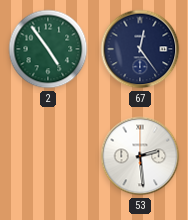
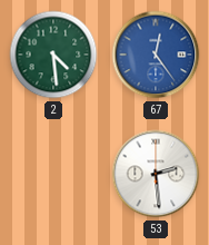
2: 4:54 -> 4:29 (53, 55)
67 dial: navy -> blue (156, 55)
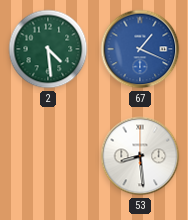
67: 12:24 -> 1:19 (140, 49)
53: 2:29 -> 8:29 (140, 156)
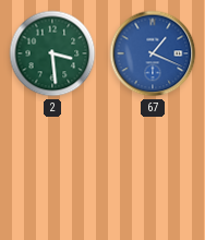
2: 4:29 -> 3:29 (52, 53)
53: 8:29 -> none (140, 156)
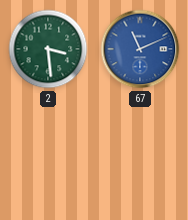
67: 1:19 -> 11:11 (140, 49)
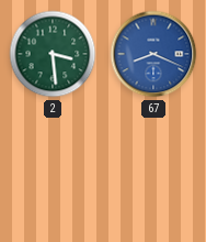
67: 11:11 -> 8:19 (153, 54)
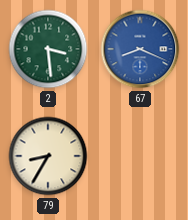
79: none -> 8:35 (48, 156)
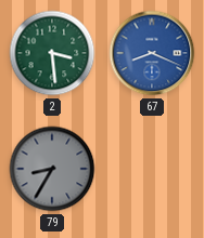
79 dial: cream -> grey (52, 169)
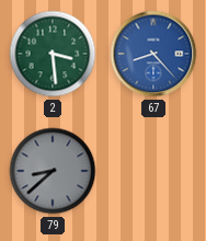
67: 8:19 -> 8:23 (153, 54)
79: 8:35 -> 8:38 (53, 171)
